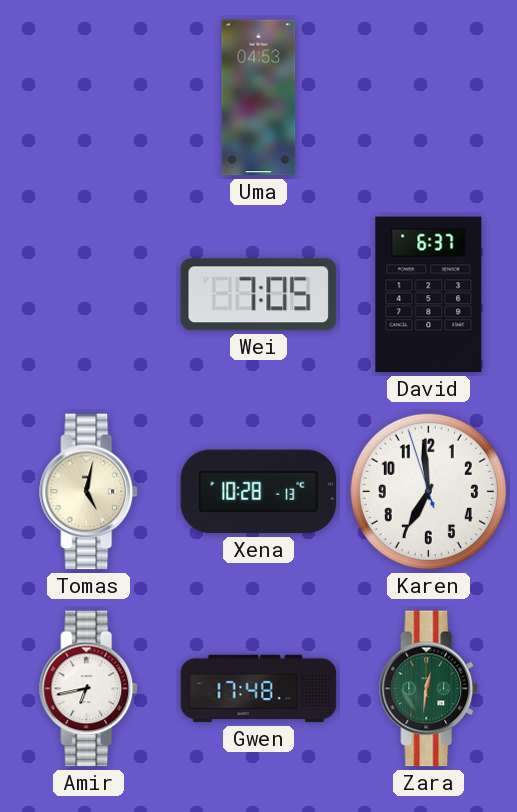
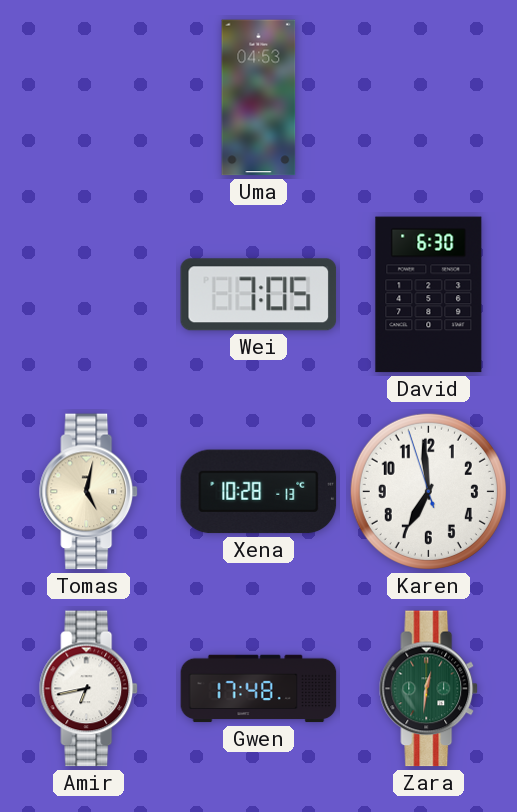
David: 6:37 -> 6:30 (429, 295)
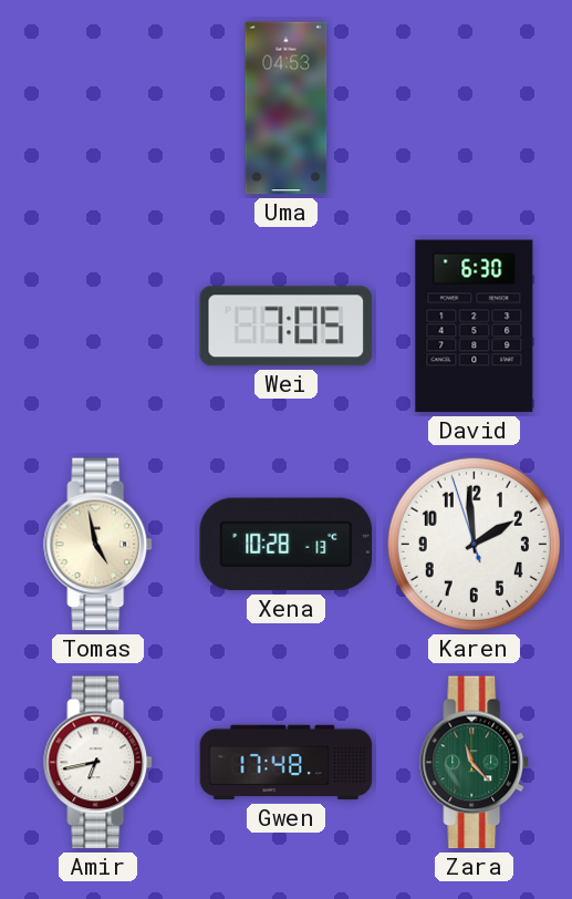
Tomas: 5:02 -> 4:58 (98, 545)
Karen: 6:58 -> 1:58 (474, 544)
Zara: 12:31 -> 11:23 (475, 763)
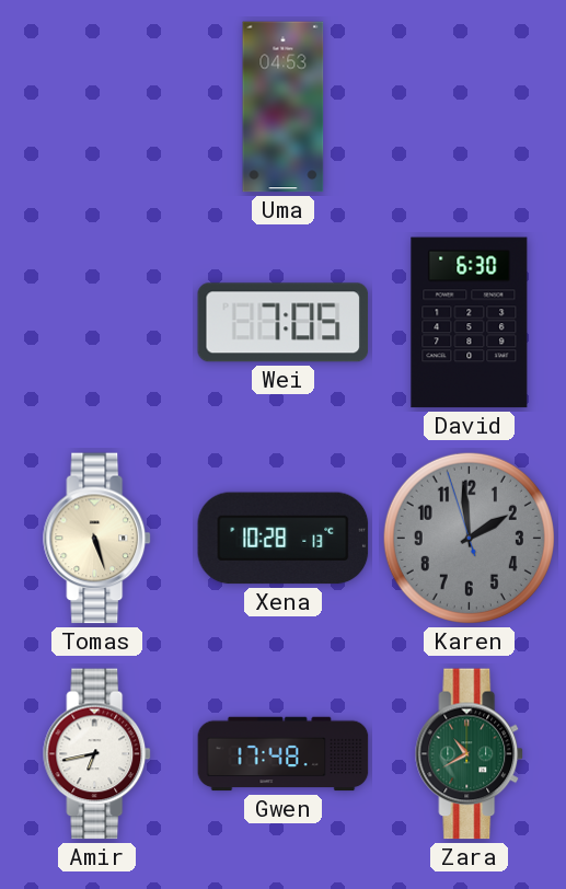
Tomas: 4:58 -> 5:27 (97, 539)
Karen dial: white -> grey (469, 538)
Zara: 11:23 -> 10:40 (470, 754)
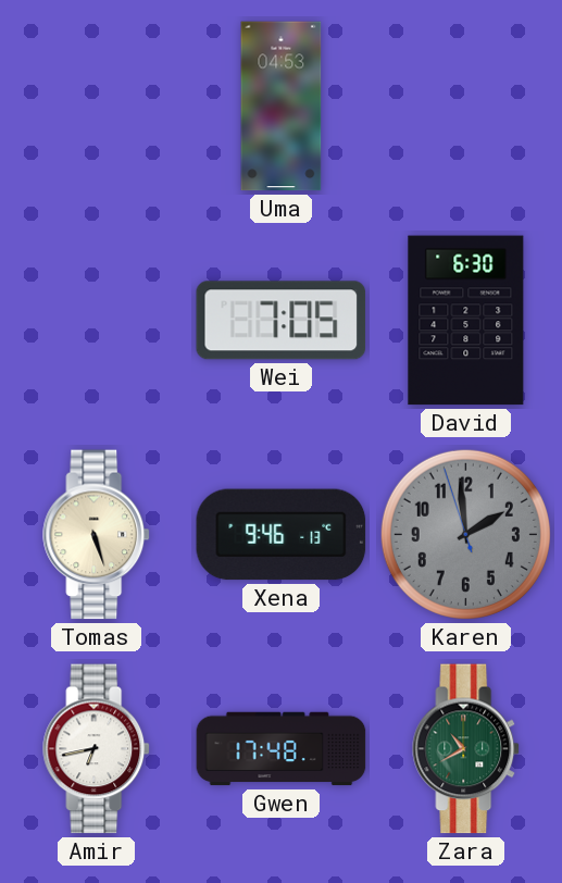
Xena: 10:28 -> 9:46 (282, 535)
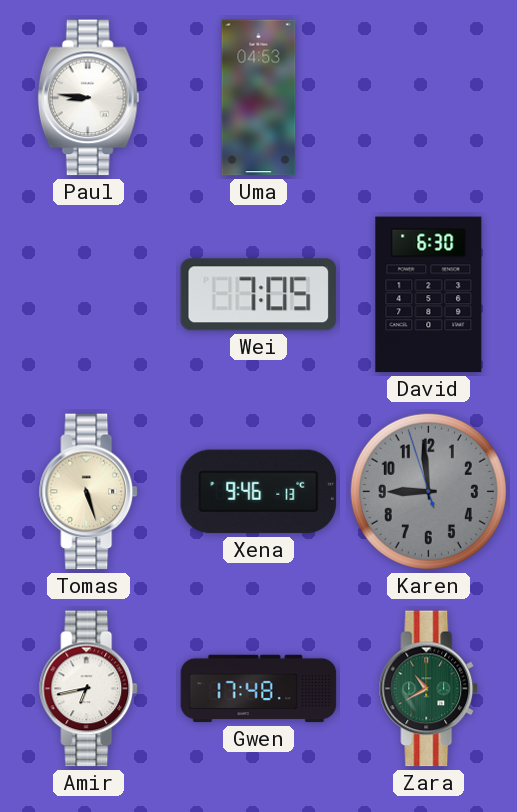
Paul: none -> 8:46 (89, 98)
Karen: 1:58 -> 8:58 (428, 491)
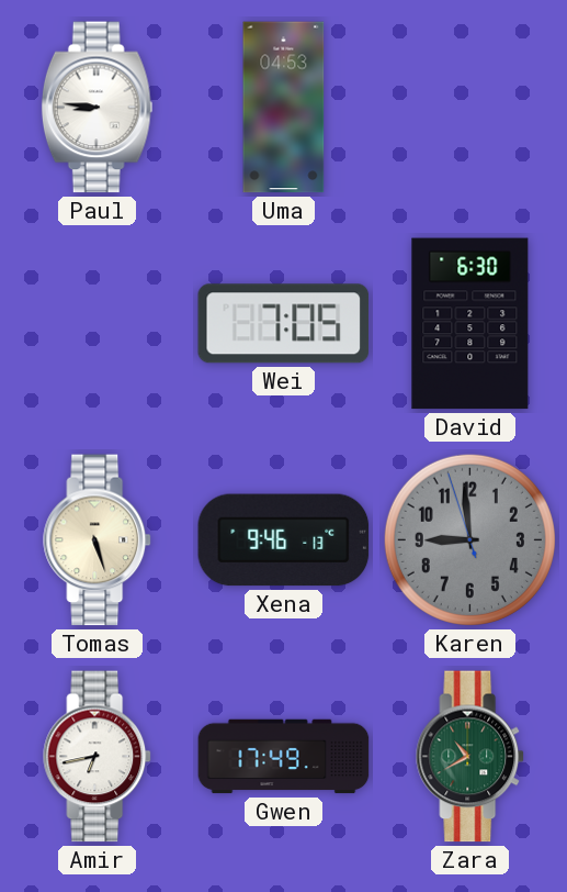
Gwen: 17:48 -> 17:49 (284, 757)
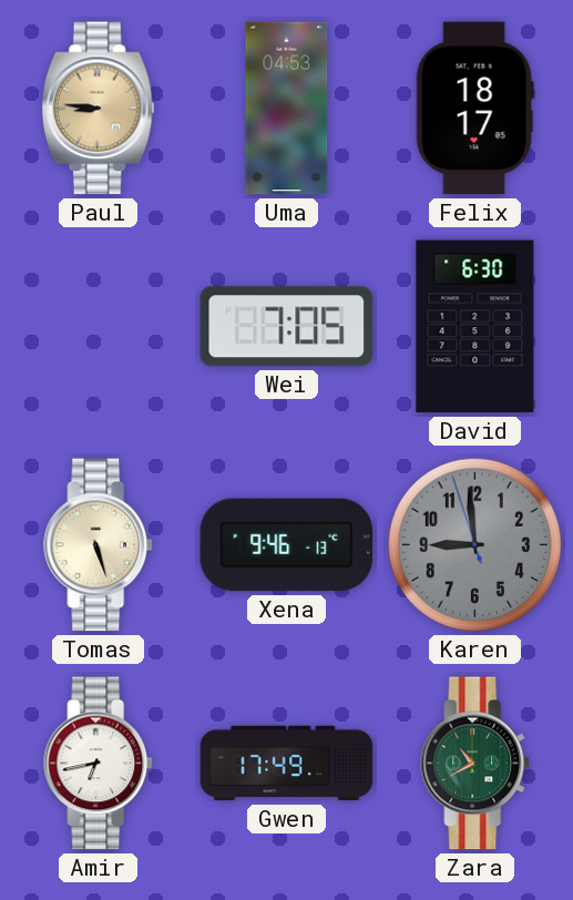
Paul dial: white -> champagne (99, 109)
Felix: none -> 18:17 (474, 109)
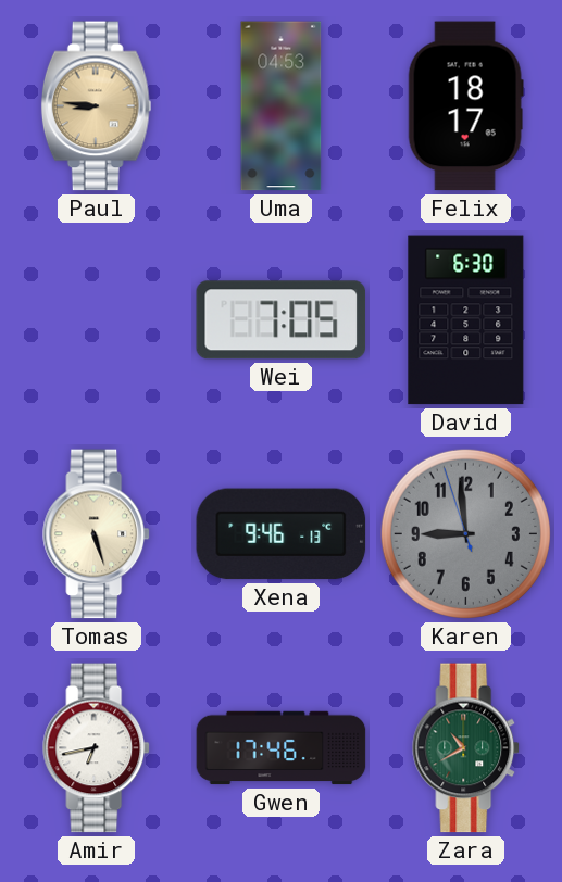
Gwen: 17:49 -> 17:46 (282, 748)
